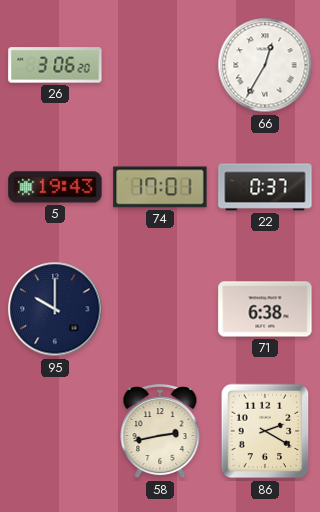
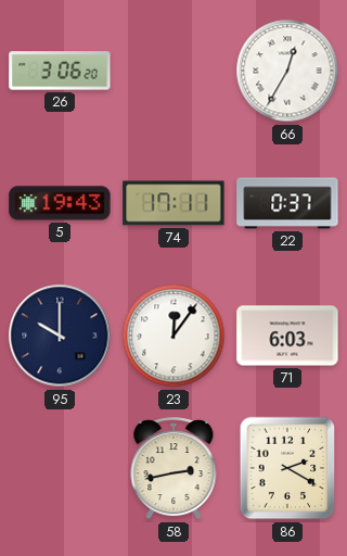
74: 17:01 -> 17:11 (173, 203)
23: none -> 12:06 (173, 336)
71: 6:38 -> 6:03 (287, 336)
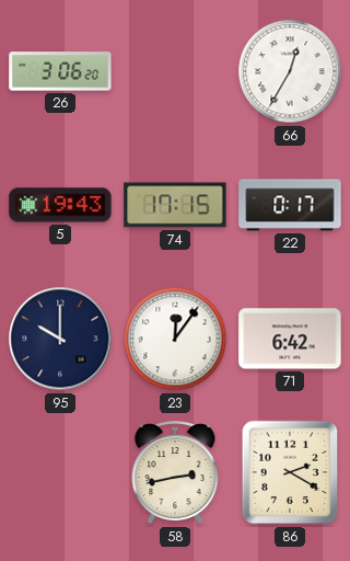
74: 17:11 -> 17:15 (175, 205)
22: 0:37 -> 0:17 (290, 205)
71: 6:03 -> 6:42 (290, 339)
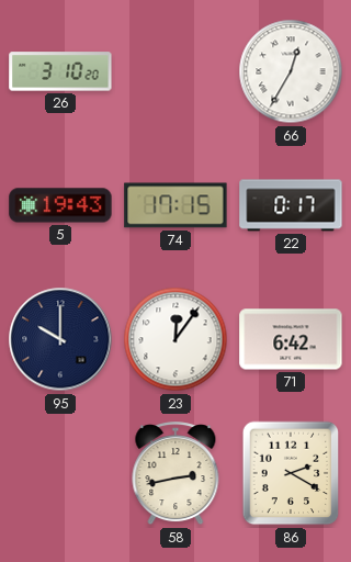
26: 3:06 -> 3:10 (60, 71)
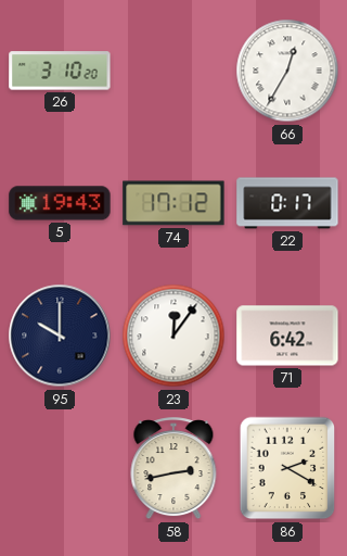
74: 17:15 -> 17:12 (173, 203)
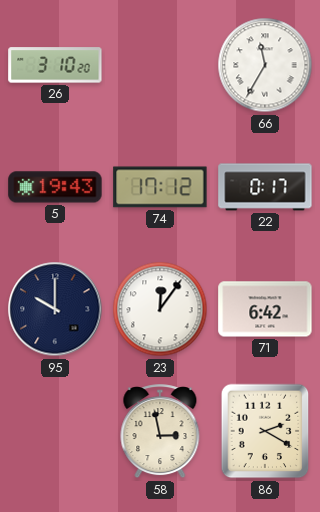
66: 12:35 -> 11:35 (265, 65)
58: 2:43 -> 2:58 (160, 432)
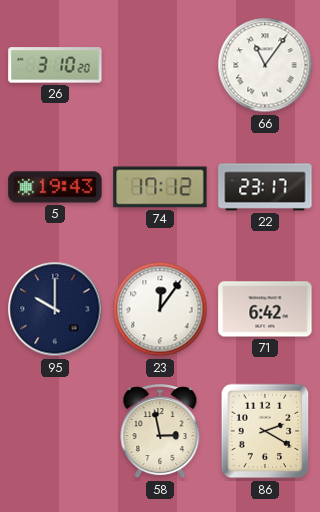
66: 11:35 -> 11:06 (265, 65)
22: 0:17 -> 23:17 (265, 187)
